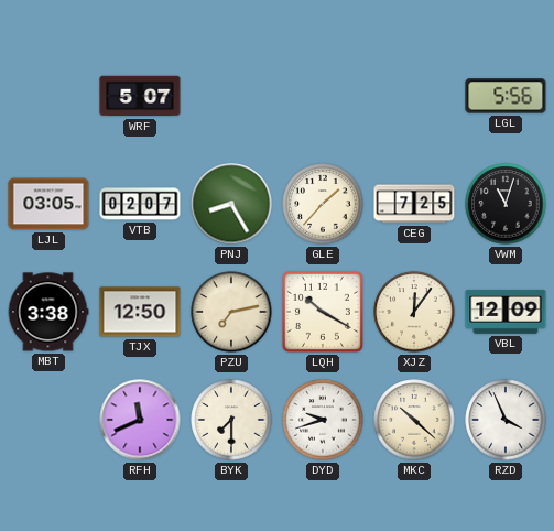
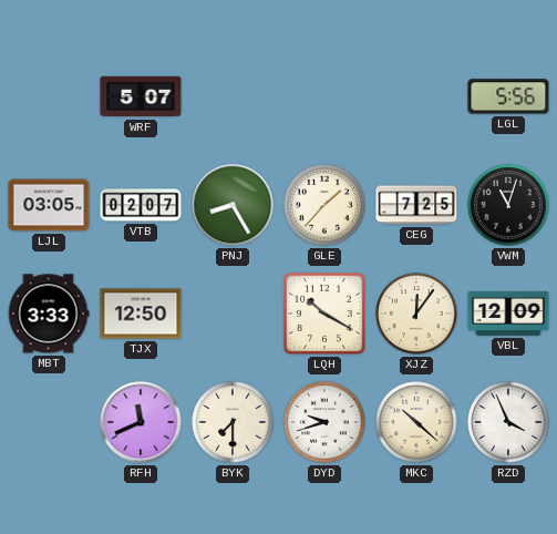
MBT: 3:38 -> 3:33 (49, 314)
PZU: 7:13 -> none (231, 312)
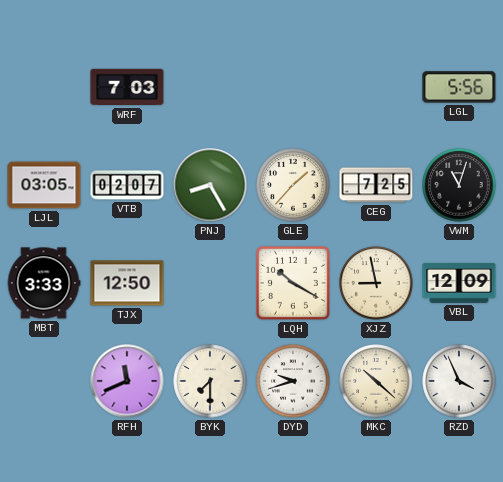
WRF: 5:07 -> 7:03 (127, 87)
XJZ: 12:06 -> 8:58 (376, 283)
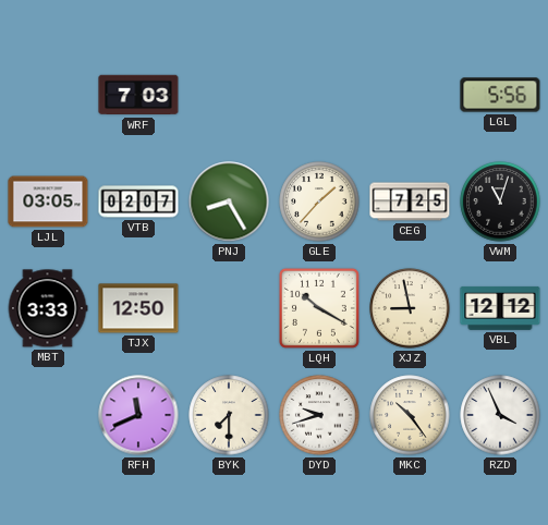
VBL: 12:09 -> 12:12 (500, 308)
MKC: 10:22 -> 10:24 (410, 415)
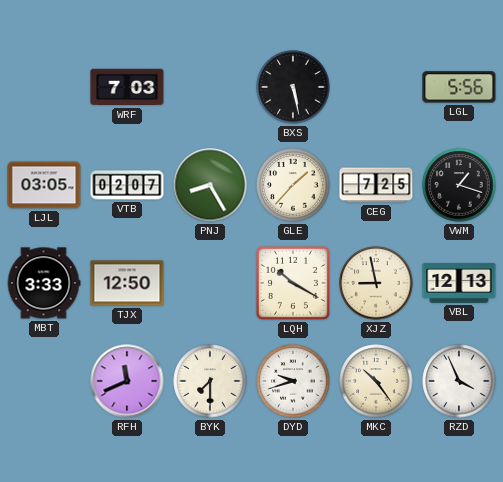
BXS: none -> 5:28 (293, 87)
VWM: 11:03 -> 1:18 (459, 185)
VBL: 12:12 -> 12:13 (459, 283)
